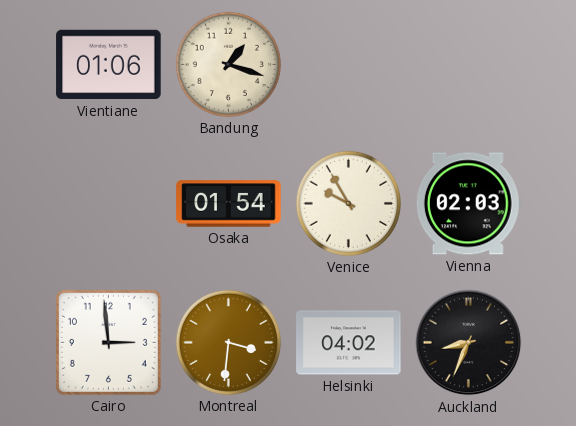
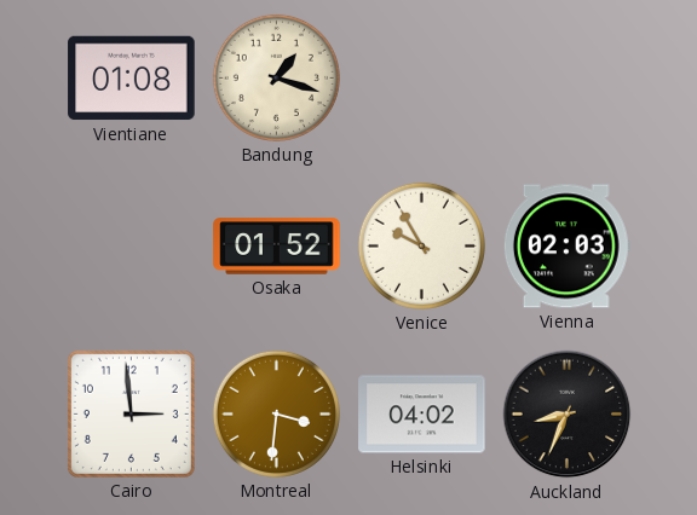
Vientiane: 01:06 -> 01:08 (132, 79)
Osaka: 01:54 -> 01:52 (277, 247)
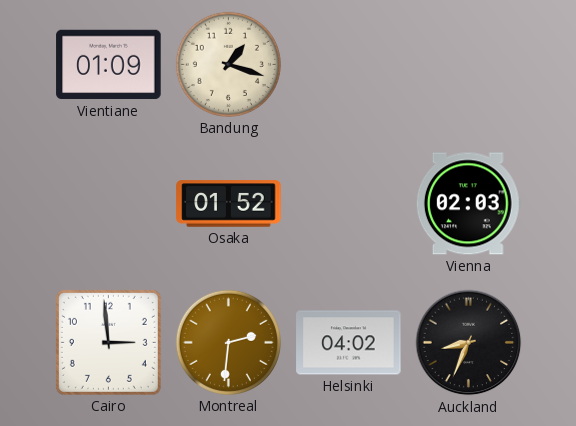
Vientiane: 01:08 -> 01:09 (109, 65)
Venice: 9:55 -> none (421, 245)
Montreal: 3:31 -> 2:31 (228, 342)
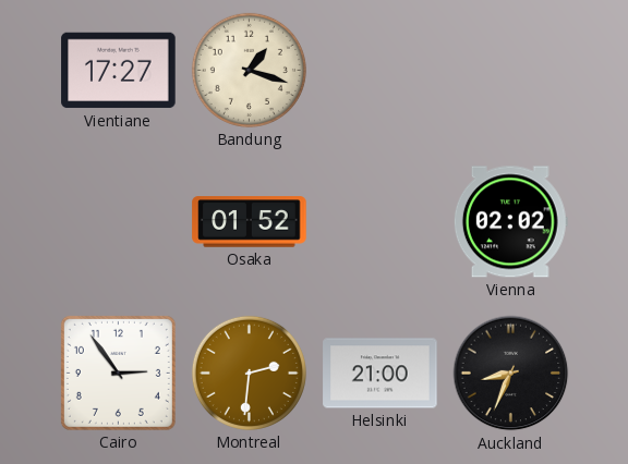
Vientiane: 01:09 -> 17:27 (119, 71)
Vienna: 02:03 -> 02:02 (510, 222)
Cairo: 2:59 -> 2:54 (118, 373)
Helsinki: 04:02 -> 21:00 (381, 374)
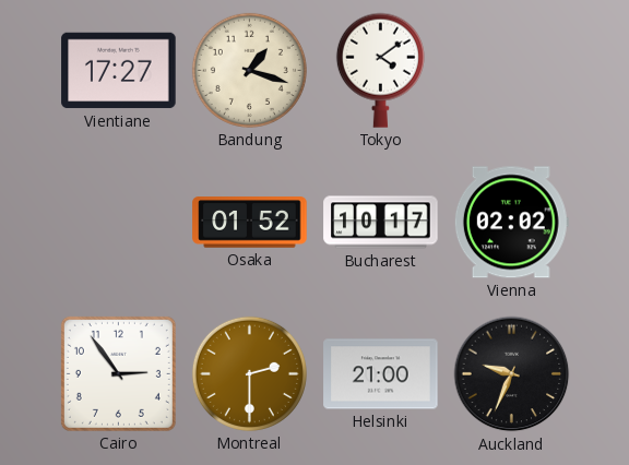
Tokyo: none -> 4:09 (380, 70)
Bucharest: none -> 10:17 (381, 223)
Montreal: 2:31 -> 2:30 (249, 373)
Auckland: 8:34 -> 9:34 (512, 374)
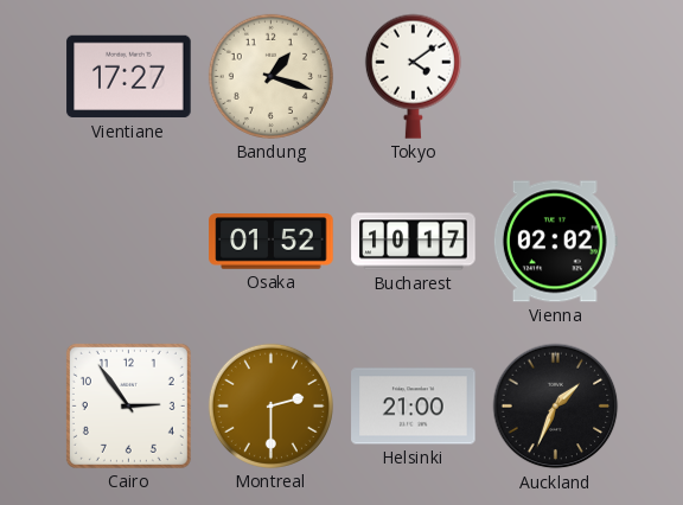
Auckland: 9:34 -> 1:34 (556, 407)
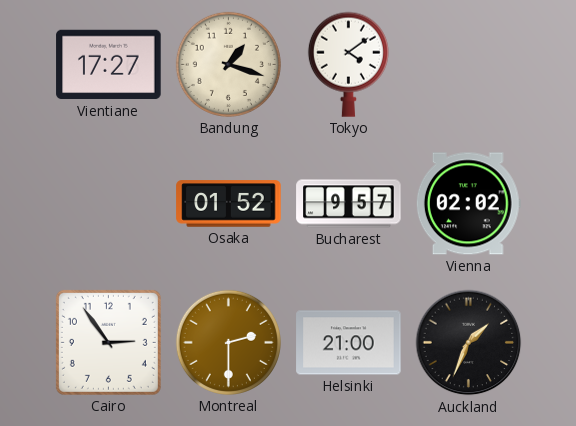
Bucharest: 10:17 -> 9:57 (349, 204)
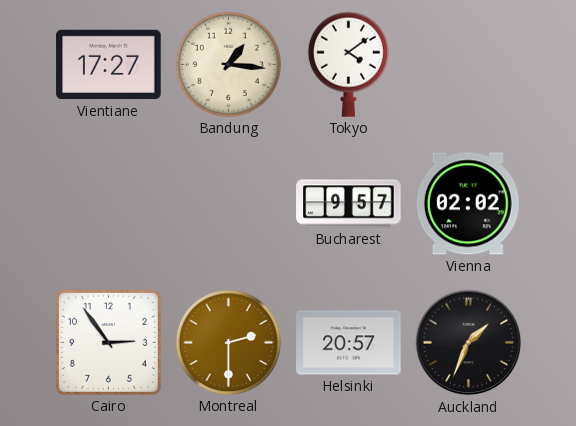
Bandung: 1:18 -> 1:16 (228, 64)
Osaka: 01:52 -> none (229, 204)
Helsinki: 21:00 -> 20:57 (349, 343)
